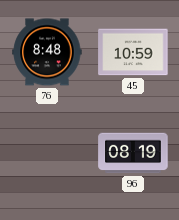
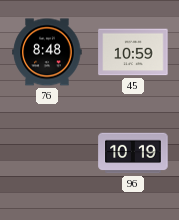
96: 08:19 -> 10:19 (133, 153)
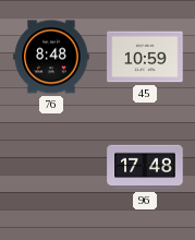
96: 10:19 -> 17:48 (145, 167)
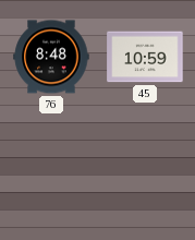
96: 17:48 -> none (145, 167)
